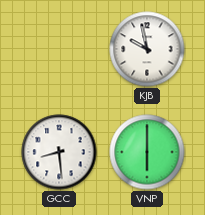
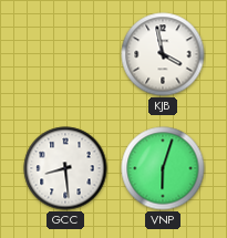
KJB: 9:58 -> 3:58 (163, 54)
VNP: 6:00 -> 6:03 (163, 168)
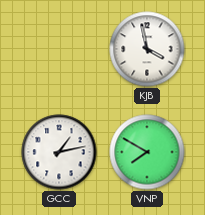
GCC: 8:29 -> 1:13 (59, 152)
VNP: 6:03 -> 7:50 (147, 152)
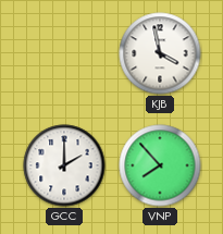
GCC: 1:13 -> 2:00 (64, 165)
VNP: 7:50 -> 7:53 (160, 165)
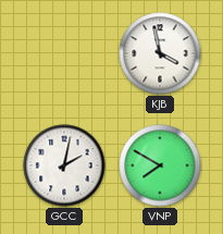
GCC: 2:00 -> 2:02 (64, 165)
VNP: 7:53 -> 7:50 (160, 165)
